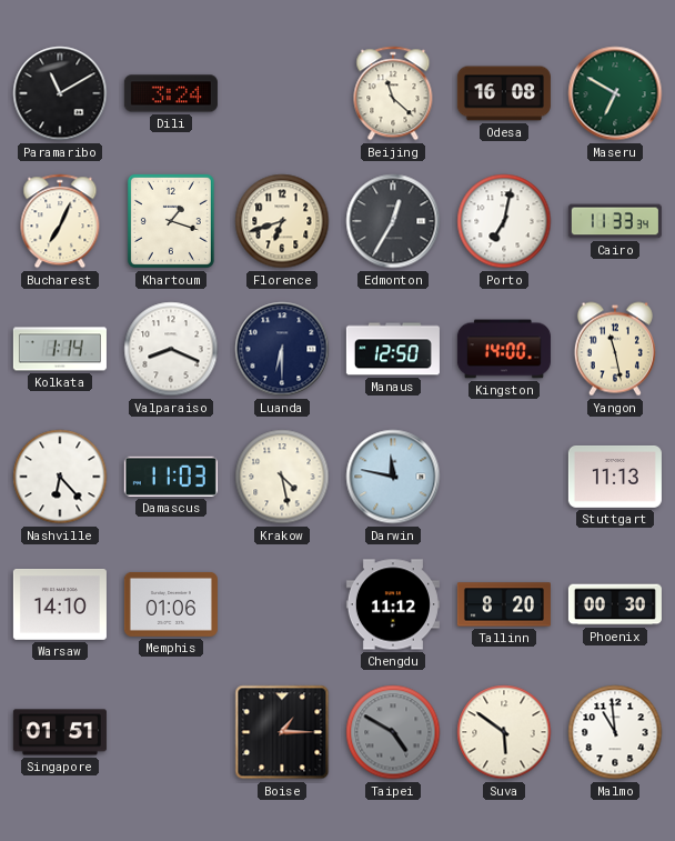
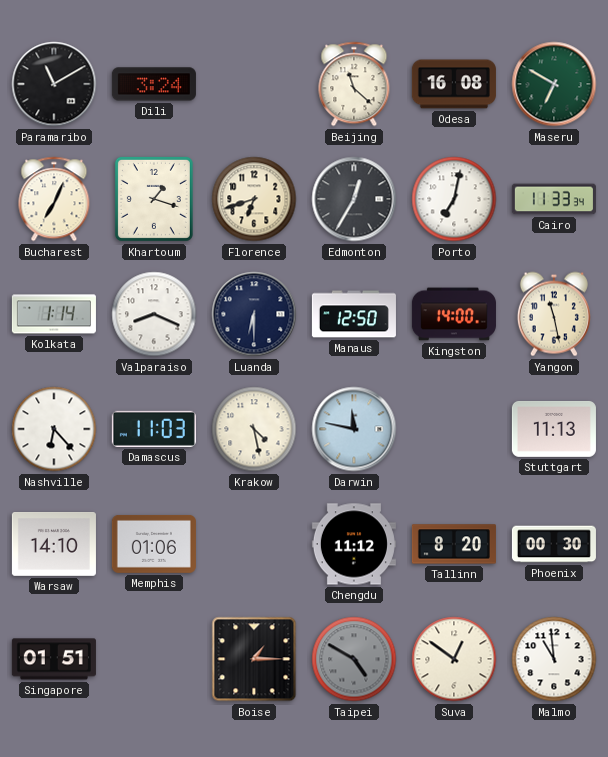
Suva: 5:51 -> 12:51 (454, 659)
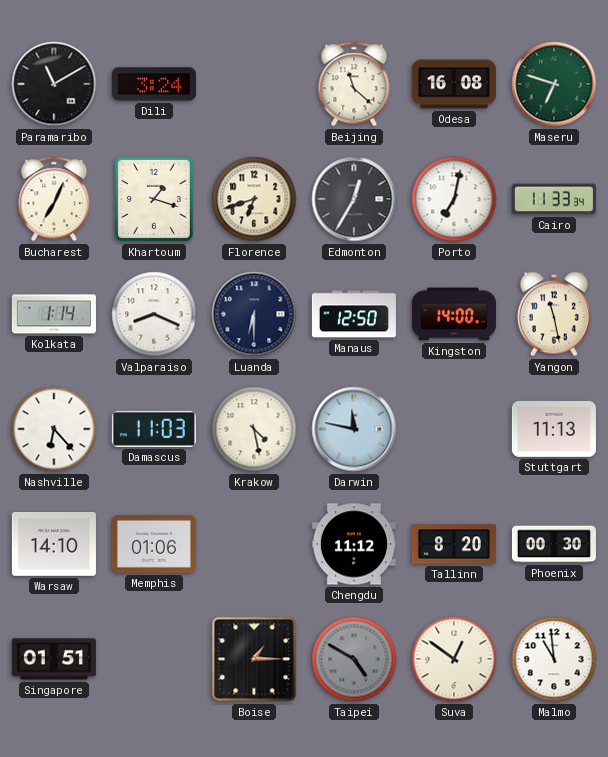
Maseru: 6:50 -> 6:48 (554, 84)
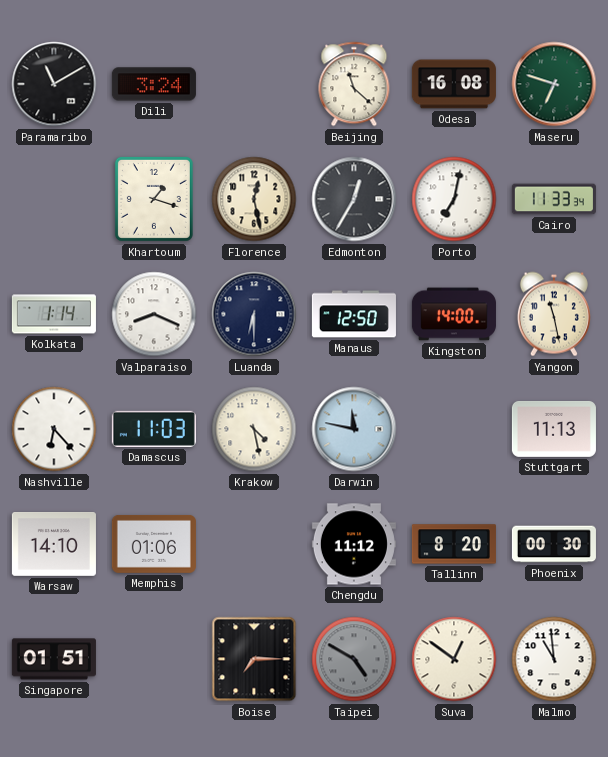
Bucharest: 7:04 -> none (54, 199)
Florence: 6:42 -> 12:28 (254, 199)
Boise: 1:15 -> 7:15 (254, 659)
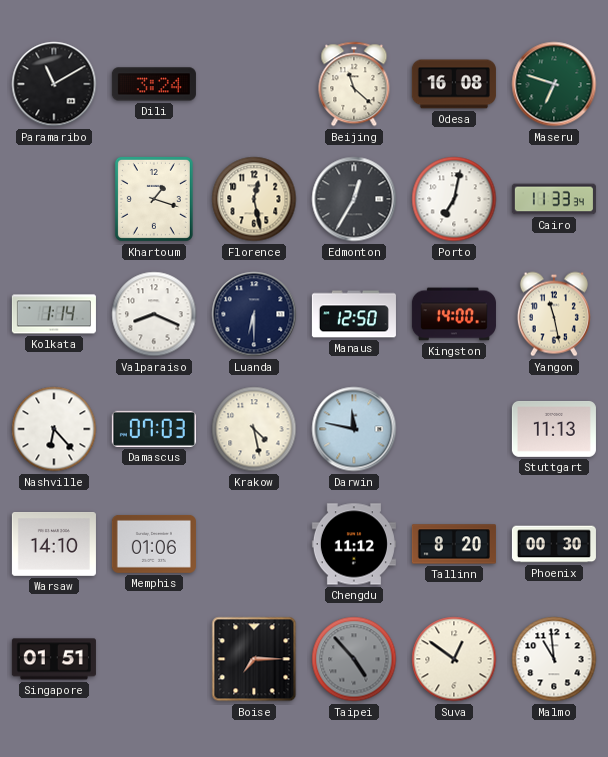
Damascus: 11:03 -> 07:03 (154, 429)
Taipei: 4:50 -> 4:53 (354, 659)
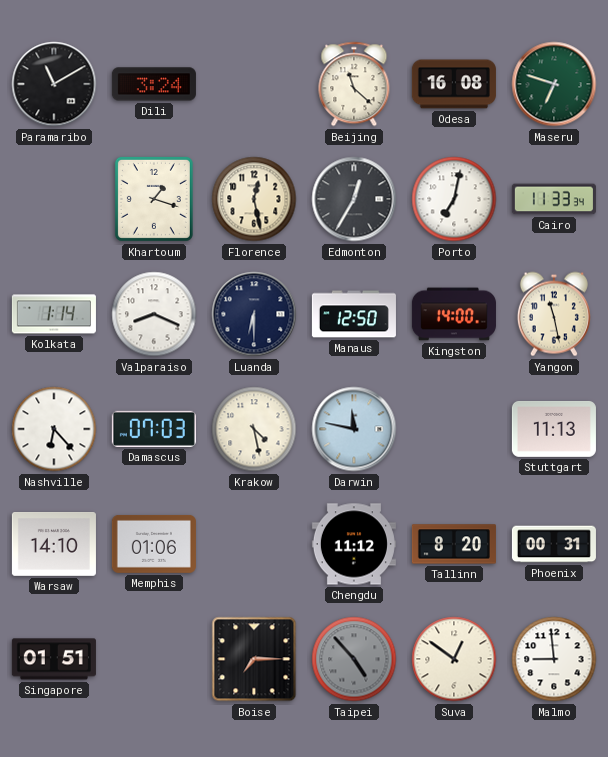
Phoenix: 00:30 -> 00:31 (554, 544)
Malmo: 10:59 -> 8:59 (554, 659)
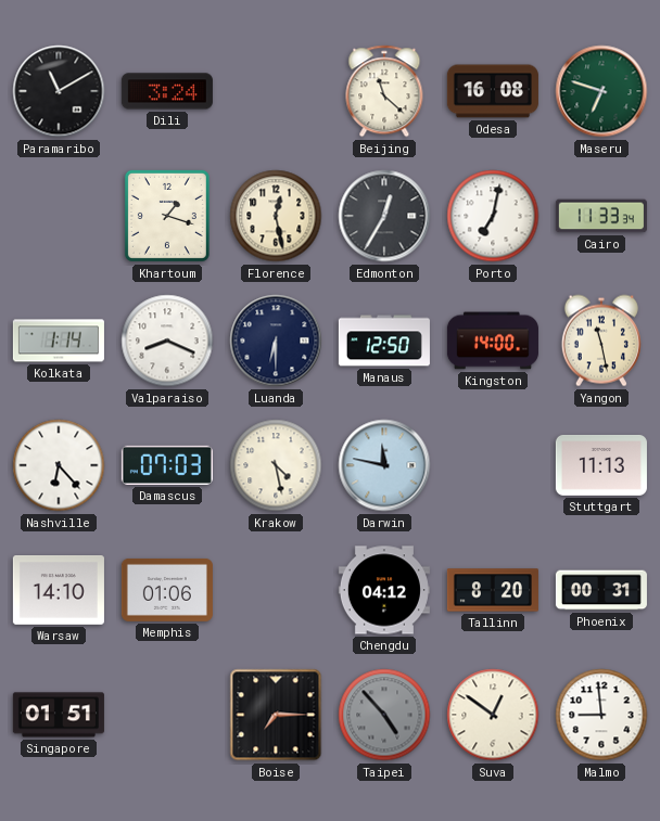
Chengdu: 11:12 -> 04:12 (384, 590)
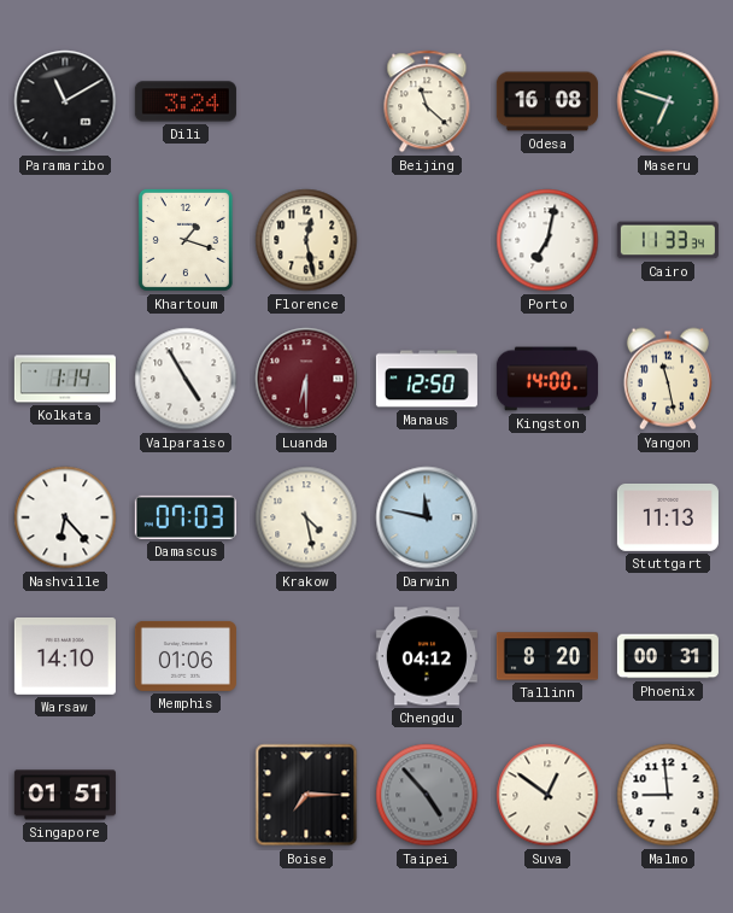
Edmonton: 12:35 -> none (384, 216)
Valparaiso: 8:19 -> 4:55 (186, 379)
Luanda dial: navy -> burgundy (306, 379)
